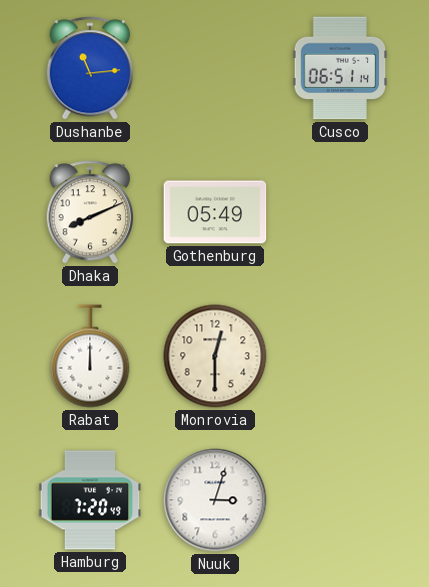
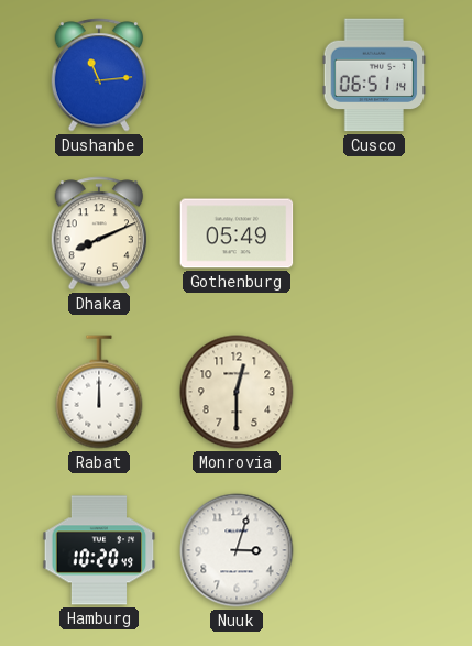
Hamburg: 7:20 -> 10:20 (99, 550)
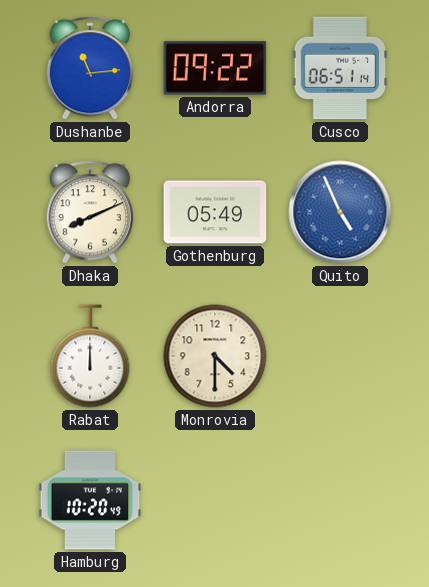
Andorra: none -> 09:22 (215, 68)
Quito: none -> 4:56 (340, 212)
Monrovia: 12:30 -> 4:30 (215, 356)
Nuuk: 3:03 -> none (237, 550)
